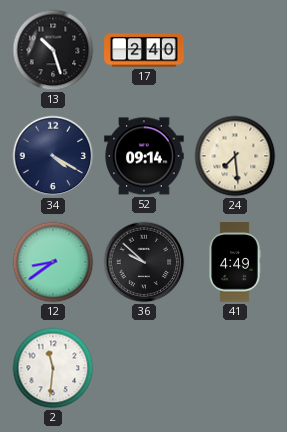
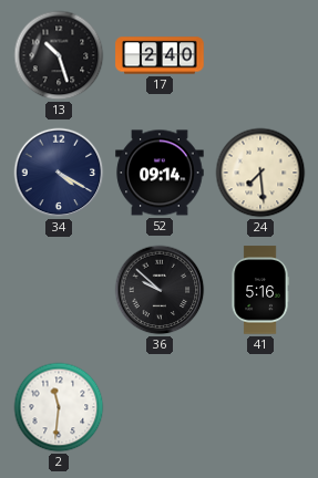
12: 8:39 -> none (53, 262)
41: 4:49 -> 5:16 (260, 290)
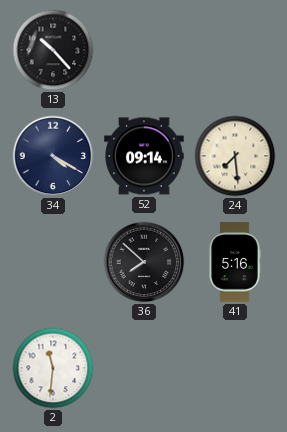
13: 10:27 -> 10:23 (53, 50)
17: 2:40 -> none (160, 55)
36: 9:52 -> 7:52 (144, 262)
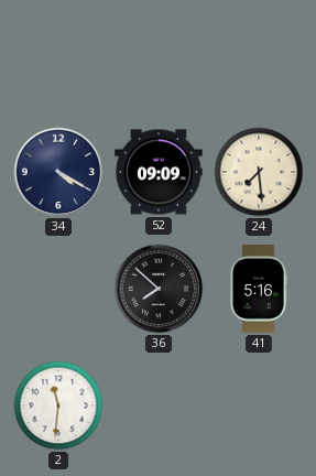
13: 10:23 -> none (53, 50)
52: 09:14 -> 09:09 (159, 172)
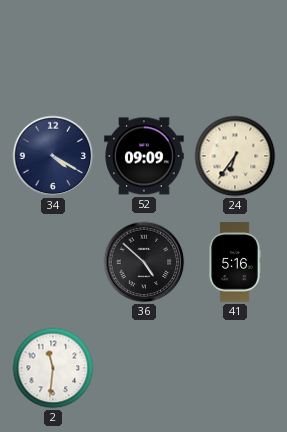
24: 7:29 -> 6:36 (235, 156)
36: 7:52 -> 4:52 (144, 262)
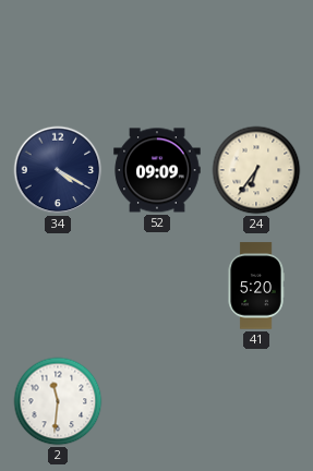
36: 4:52 -> none (144, 262)
41: 5:16 -> 5:20 (256, 286)
